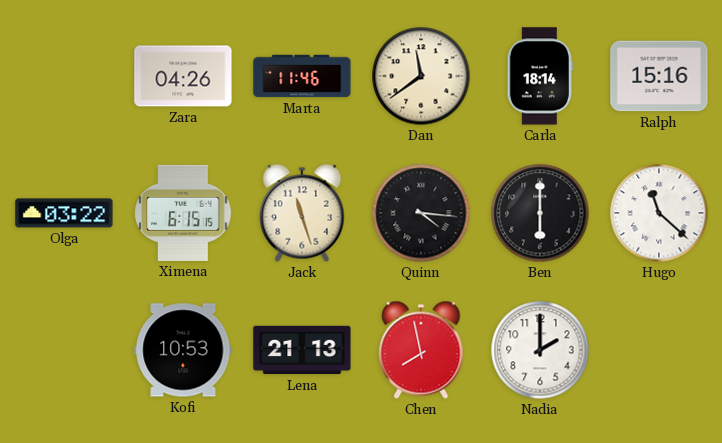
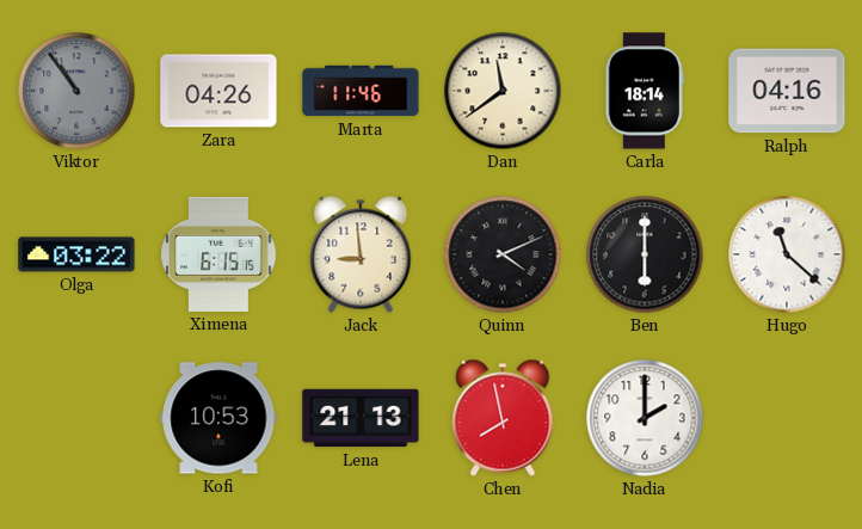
Viktor: none -> 10:54 (76, 91)
Ralph: 15:16 -> 04:16 (787, 91)
Jack: 11:27 -> 8:59 (361, 254)
Quinn: 4:16 -> 4:11 (503, 254)
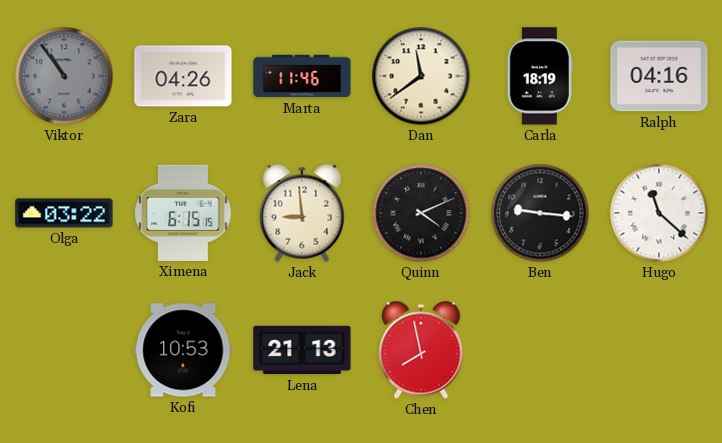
Carla: 18:14 -> 18:19 (540, 76)
Ben: 6:00 -> 9:16 (540, 213)
Nadia: 2:00 -> none (645, 418)
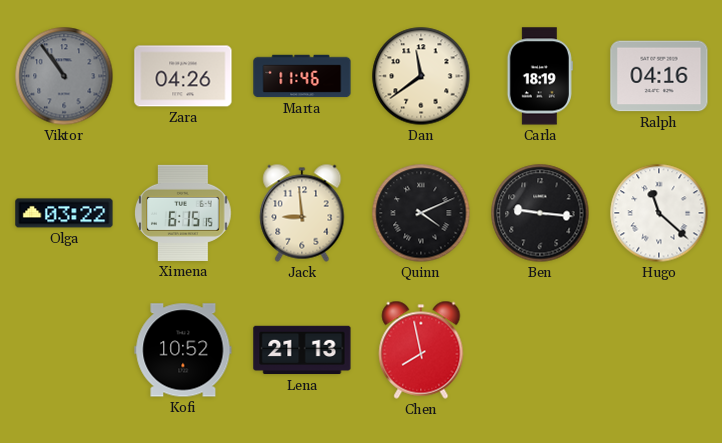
Kofi: 10:53 -> 10:52 (183, 350)
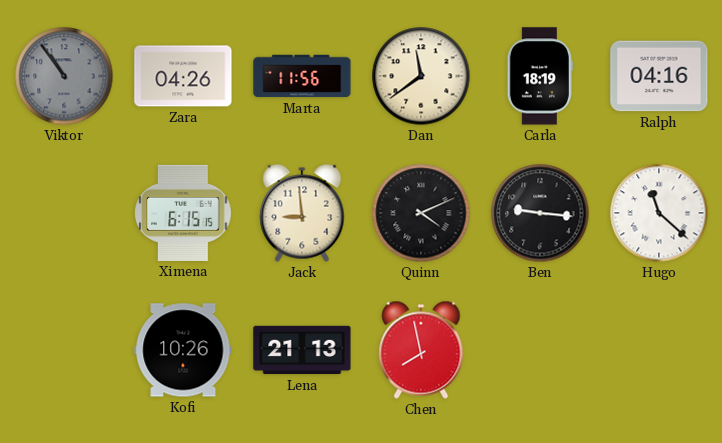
Marta: 11:46 -> 11:56 (302, 76)
Olga: 03:22 -> none (64, 213)
Kofi: 10:52 -> 10:26 (183, 350)
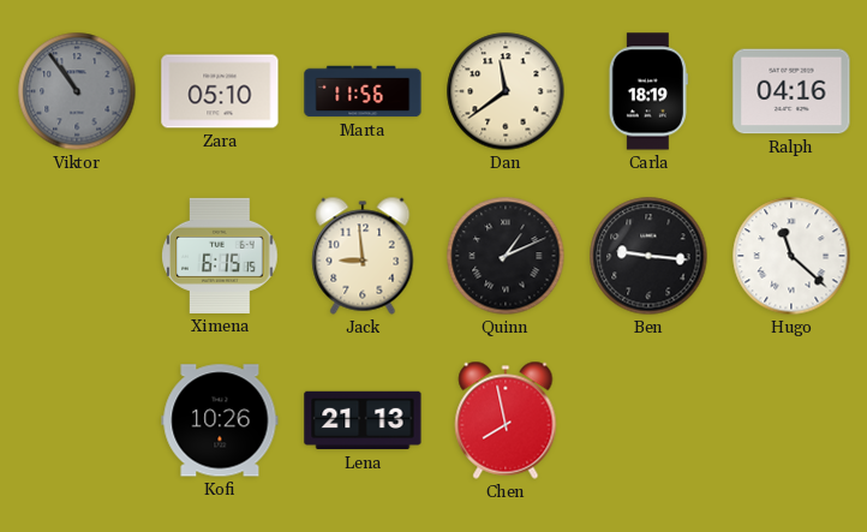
Zara: 04:26 -> 05:10 (220, 91)
Quinn: 4:11 -> 1:11 (506, 256)
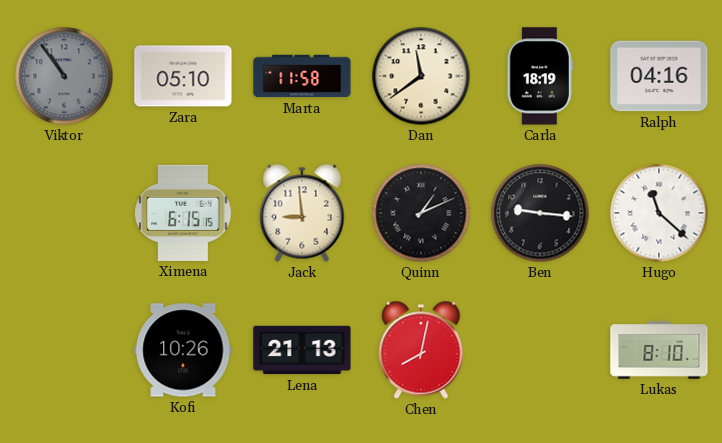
Marta: 11:56 -> 11:58 (302, 76)
Chen: 7:58 -> 8:02 (421, 350)
Lukas: none -> 8:10 (659, 350)
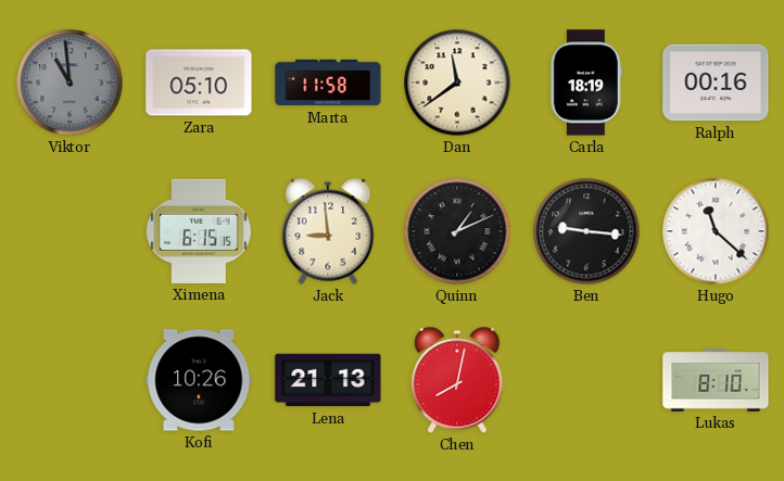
Viktor: 10:54 -> 10:59 (69, 83)
Ralph: 04:16 -> 00:16 (716, 83)
